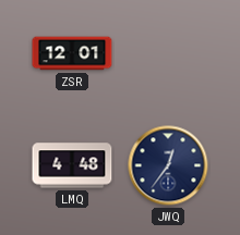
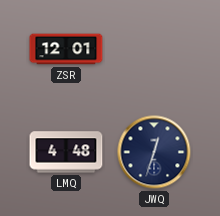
JWQ: 12:36 -> 12:33 (154, 152)
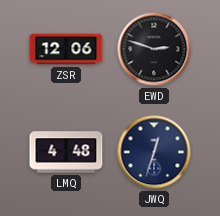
ZSR: 12:01 -> 12:06 (66, 49)
EWD: none -> 2:48 (154, 49)
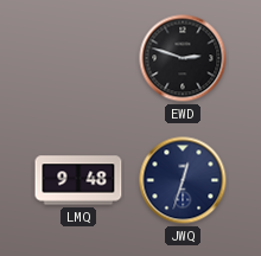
ZSR: 12:06 -> none (66, 49)
LMQ: 4:48 -> 9:48 (78, 180)
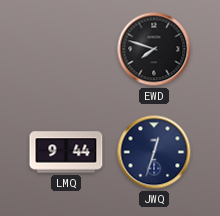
EWD: 2:48 -> 7:48 (154, 49)
LMQ: 9:48 -> 9:44 (66, 152)
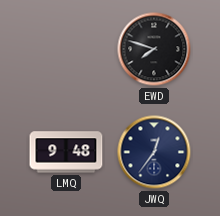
LMQ: 9:44 -> 9:48 (66, 152)
JWQ: 12:33 -> 12:36 (154, 152)
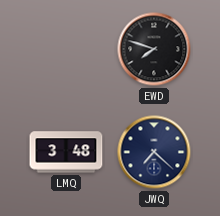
LMQ: 9:48 -> 3:48 (66, 152)
JWQ: 12:36 -> 7:22 (154, 152)
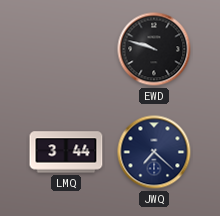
EWD: 7:48 -> 9:48 (154, 49)
LMQ: 3:48 -> 3:44 (66, 152)
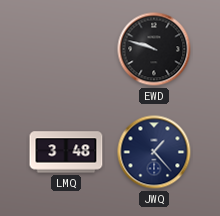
LMQ: 3:44 -> 3:48 (66, 152)
JWQ: 7:22 -> 1:23 (154, 152)
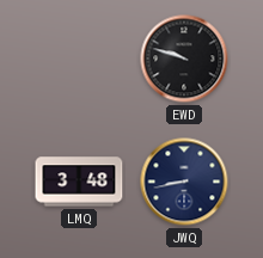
JWQ: 1:23 -> 8:43 (184, 182)
